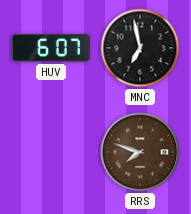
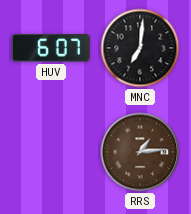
MNC: 6:58 -> 7:01 (140, 48)
RRS: 7:48 -> 1:14 (140, 152)
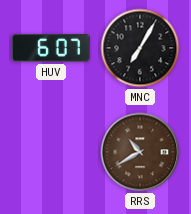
MNC: 7:01 -> 7:05 (140, 48)
RRS: 1:14 -> 10:40 (140, 152)
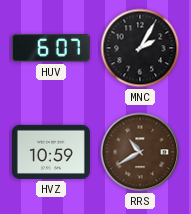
MNC: 7:05 -> 2:05 (140, 48)
HVZ: none -> 10:59 (51, 152)
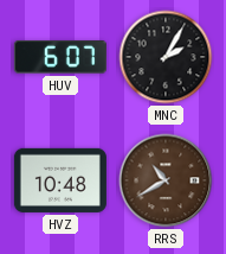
HVZ: 10:59 -> 10:48 (60, 180)
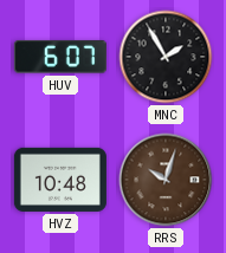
MNC: 2:05 -> 1:55 (166, 57)
RRS: 10:40 -> 10:03 (166, 180)
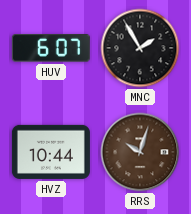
HVZ: 10:48 -> 10:44 (51, 152)
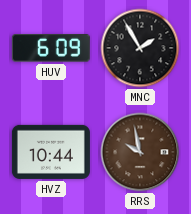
HUV: 6:07 -> 6:09 (51, 48)
RRS: 10:03 -> 9:58 (140, 152)
